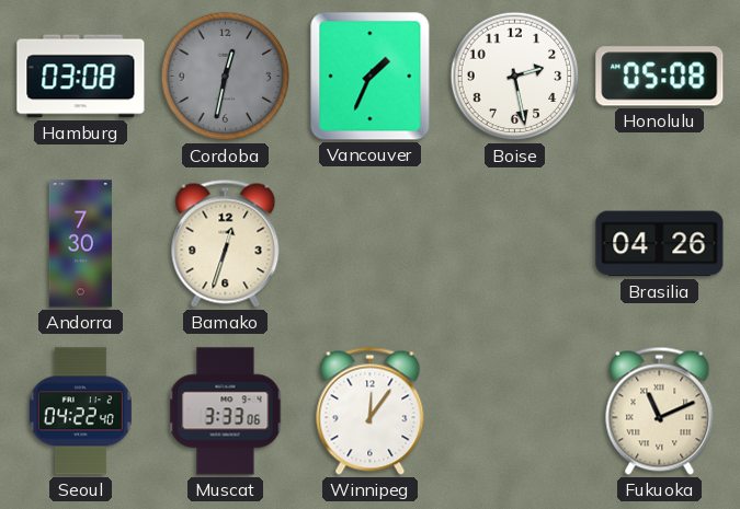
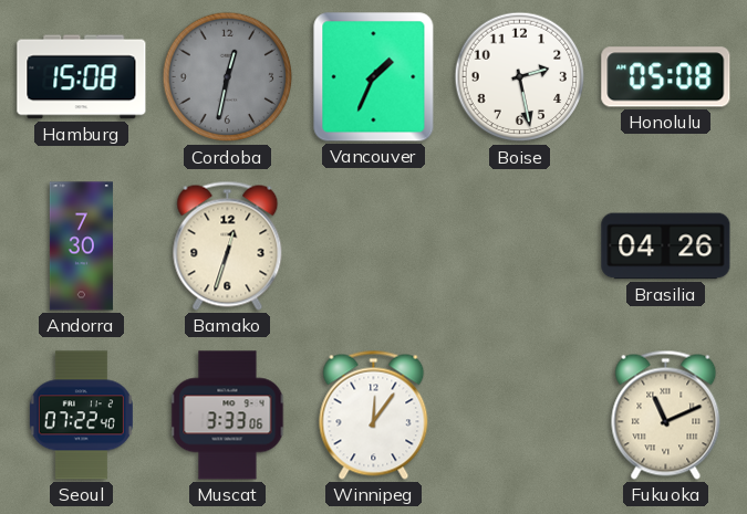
Hamburg: 03:08 -> 15:08 (82, 77)
Seoul: 04:22 -> 07:22 (81, 416)
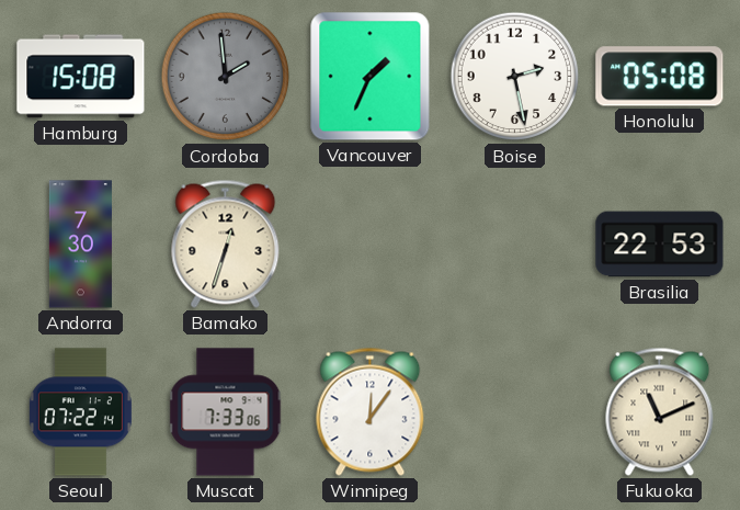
Cordoba: 12:32 -> 1:59 (226, 77)
Brasilia: 04:26 -> 22:53 (660, 245)
Seoul: 07:22:40 -> 07:22:14 (80, 412)
Muscat: 3:33 -> 7:33 (226, 412)
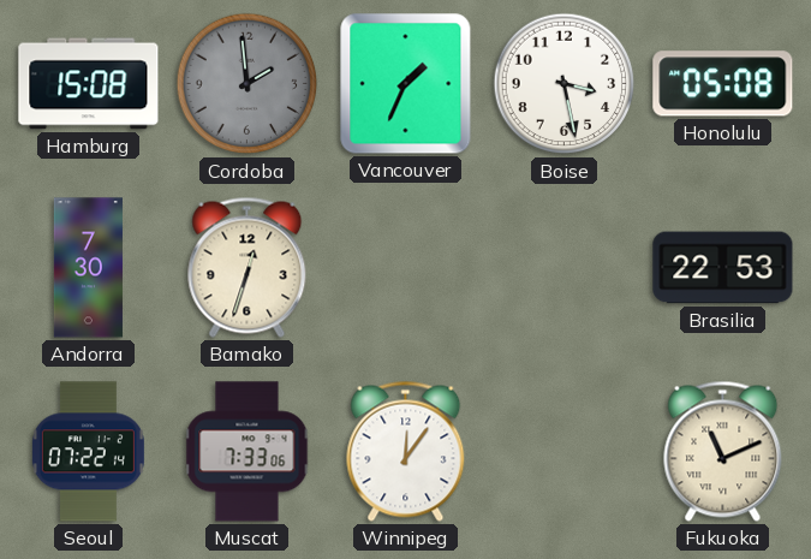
Boise: 2:28 -> 3:28 (565, 84)
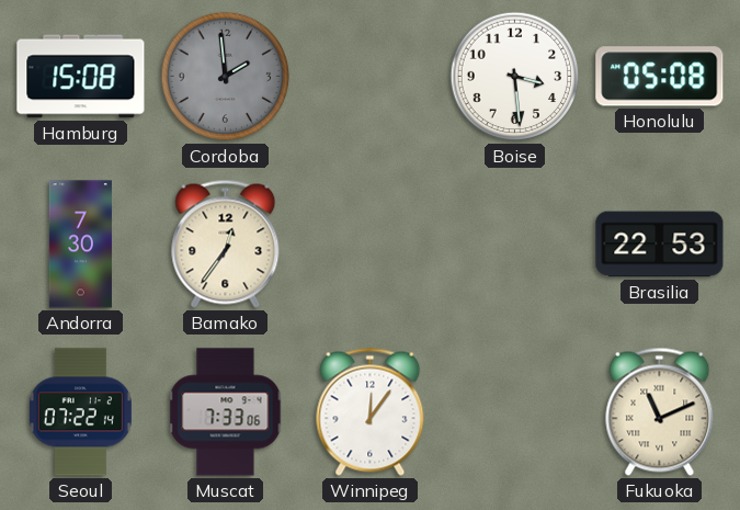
Vancouver: 1:34 -> none (406, 84)
Boise: 3:28 -> 3:29 (515, 77)
Bamako: 12:33 -> 12:36 (226, 243)
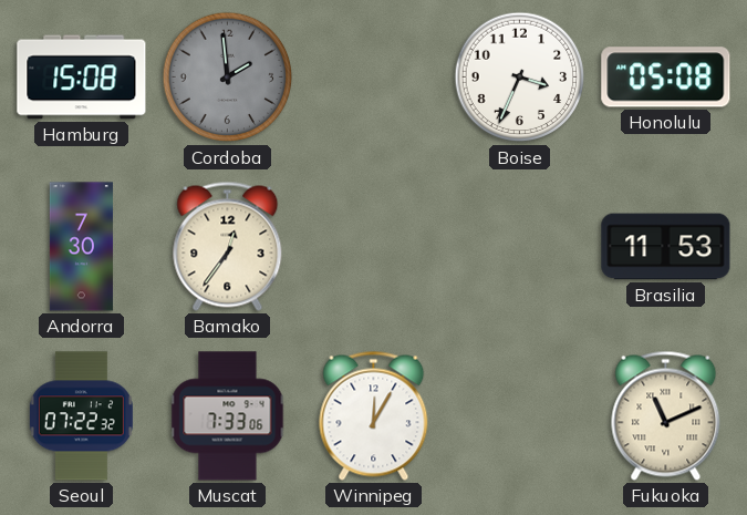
Boise: 3:29 -> 3:34 (520, 78)
Brasilia: 22:53 -> 11:53 (666, 247)
Seoul: 07:22:14 -> 07:22:32 (81, 416)
Winnipeg: 12:06 -> 12:05 (374, 415)
